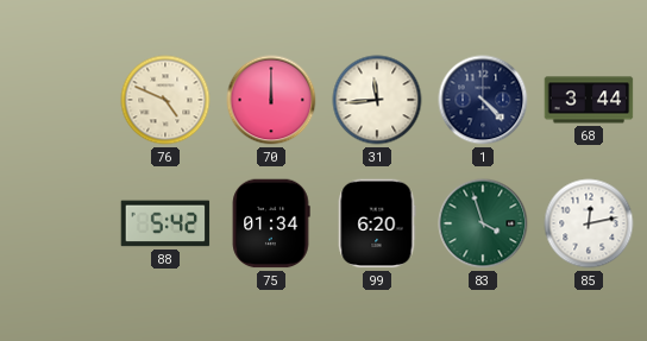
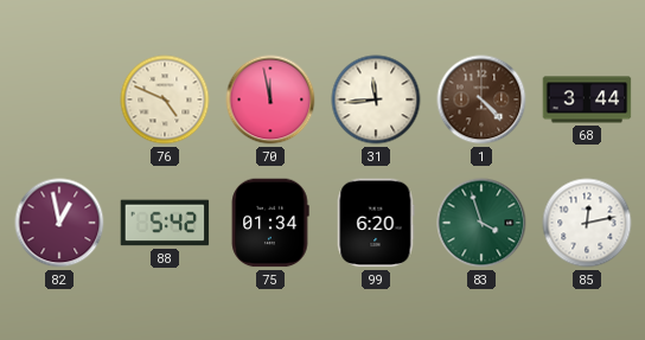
70: 12:00 -> 11:58 (270, 100)
1 dial: navy -> brown (481, 100)
82: none -> 12:58 (59, 223)
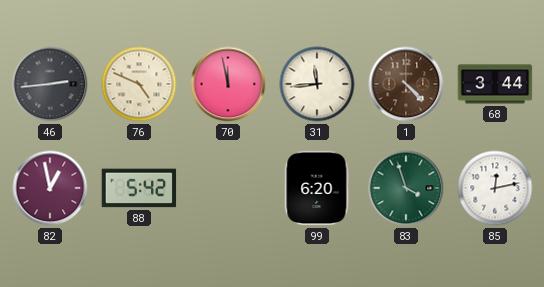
46: none -> 2:44 (50, 84)
75: 01:34 -> none (270, 223)
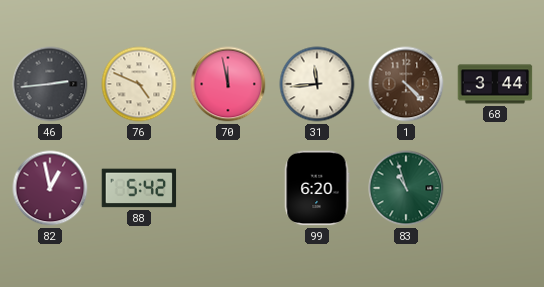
83: 3:57 -> 10:57 (406, 188)
85: 12:13 -> none (495, 188)
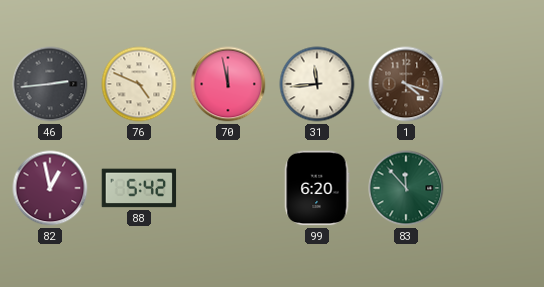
1: 4:23 -> 4:18 (406, 84)
68: 3:44 -> none (495, 84)
83: 10:57 -> 11:53 (406, 188)
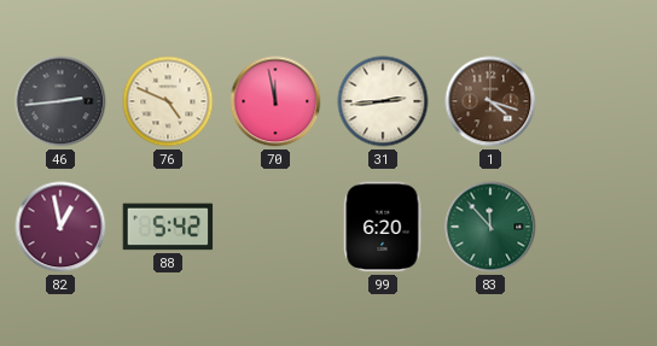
31: 11:44 -> 2:44 (383, 101)
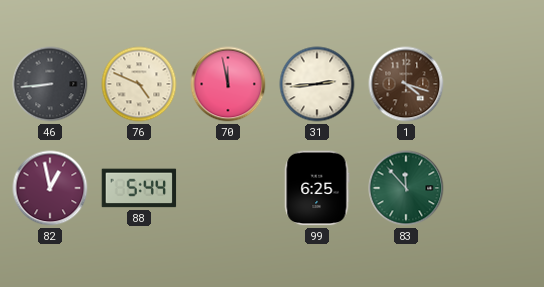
46: 2:44 -> 8:44 (50, 84)
88: 5:42 -> 5:44 (139, 188)
99: 6:20 -> 6:25 (317, 188)
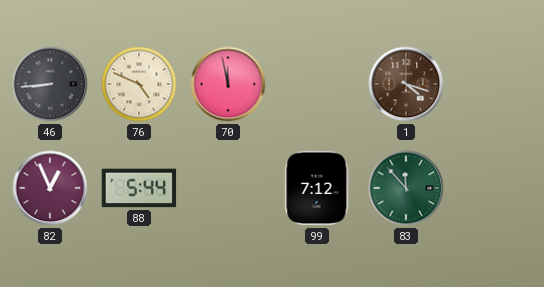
31: 2:44 -> none (317, 84)
82: 12:58 -> 12:56 (50, 188)
99: 6:25 -> 7:12 (317, 188)
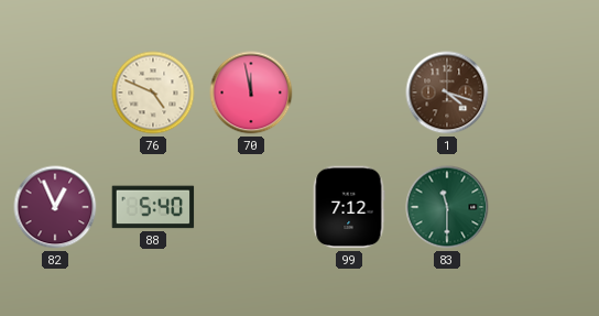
46: 8:44 -> none (50, 84)
88: 5:44 -> 5:40 (153, 207)
83: 11:53 -> 11:30 (447, 207)
